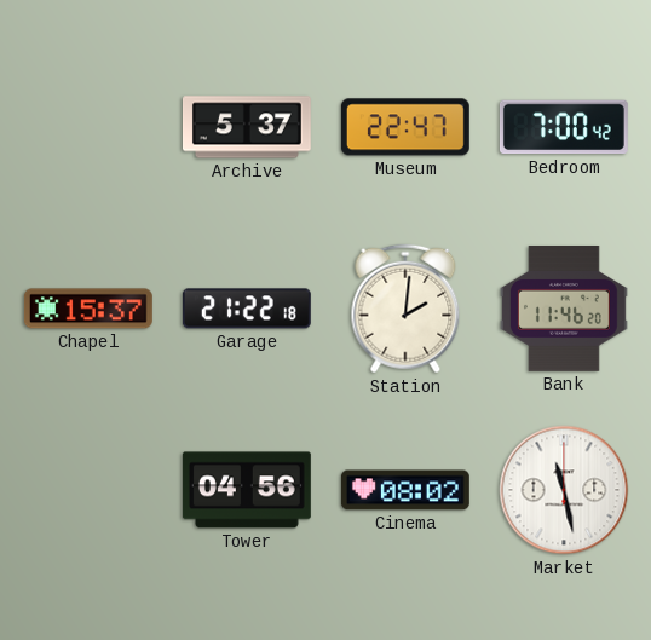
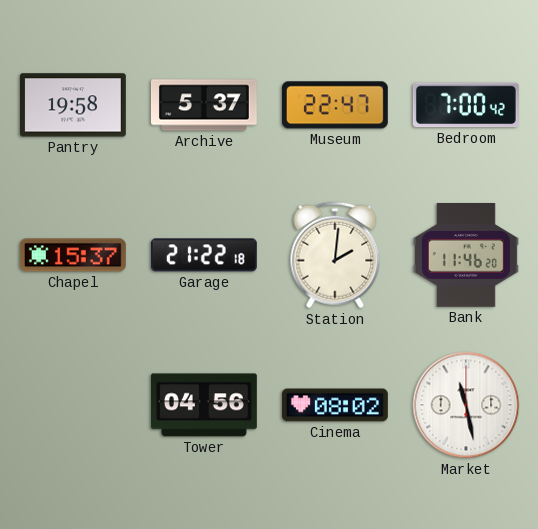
Pantry: none -> 19:58 (73, 105)
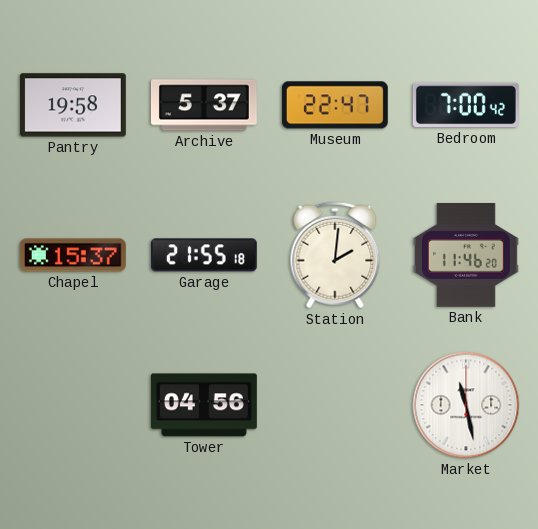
Garage: 21:22 -> 21:55 (204, 255)
Cinema: 08:02 -> none (335, 405)
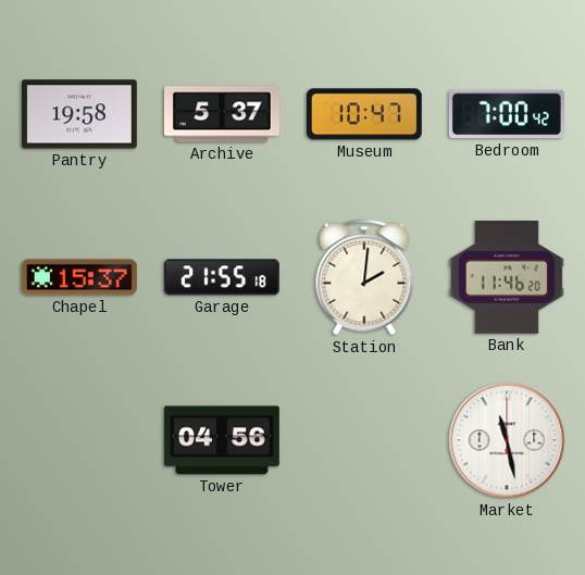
Museum: 22:47 -> 10:47 (364, 114)
